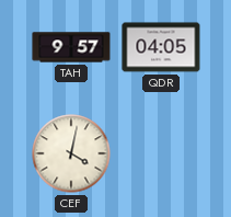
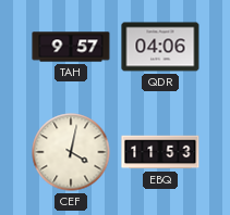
QDR: 04:05 -> 04:06 (160, 47)
EBQ: none -> 11:53 (160, 152)
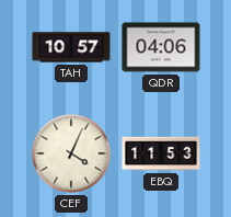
TAH: 9:57 -> 10:57 (71, 47)
CEF: 4:02 -> 4:04 (71, 153)
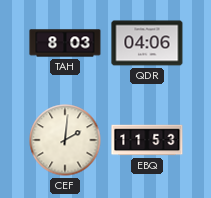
TAH: 10:57 -> 8:03 (65, 43)
CEF: 4:04 -> 2:01 (65, 140)
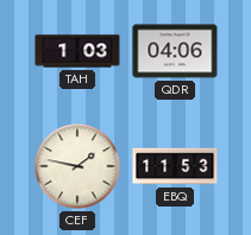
TAH: 8:03 -> 1:03 (77, 51)
CEF: 2:01 -> 1:47 (77, 166)
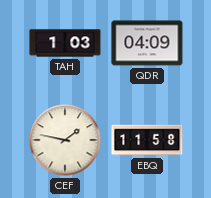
QDR: 04:06 -> 04:09 (147, 43)
EBQ: 11:53 -> 11:58 (147, 140)
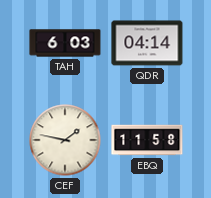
TAH: 1:03 -> 6:03 (65, 43)
QDR: 04:09 -> 04:14 (147, 43)
